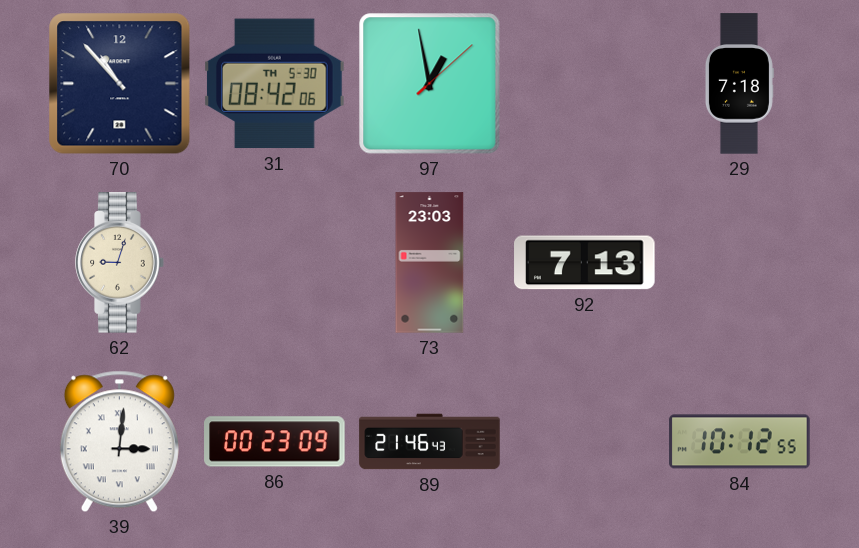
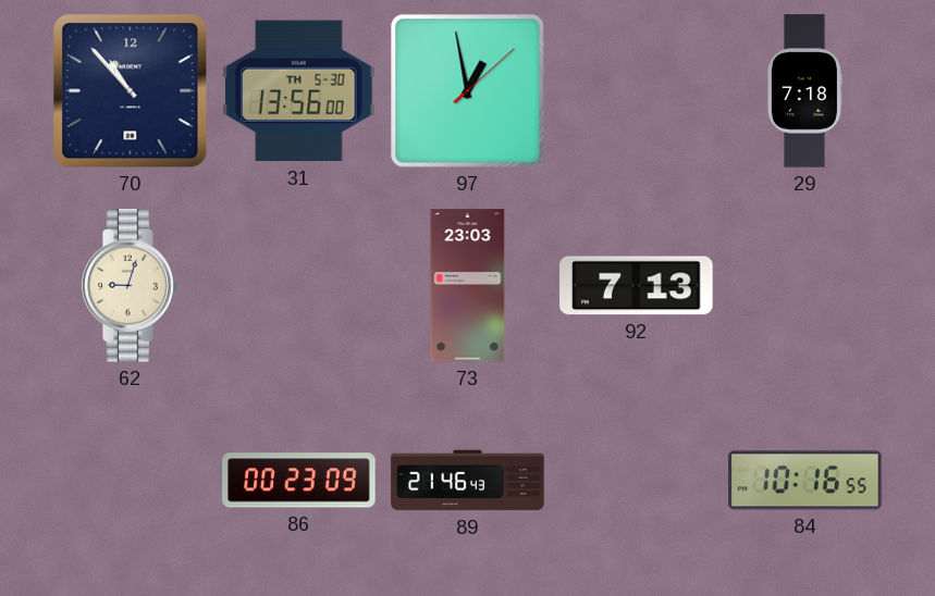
31: 08:42 -> 13:56 (299, 91)
39: 3:01 -> none (119, 442)
84: 10:12 -> 10:16 (805, 481)
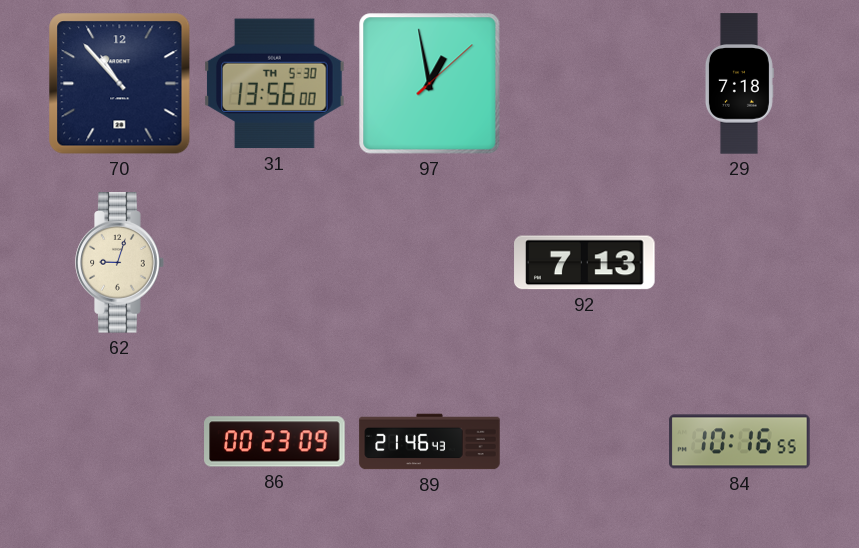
73: 23:03 -> none (468, 286)
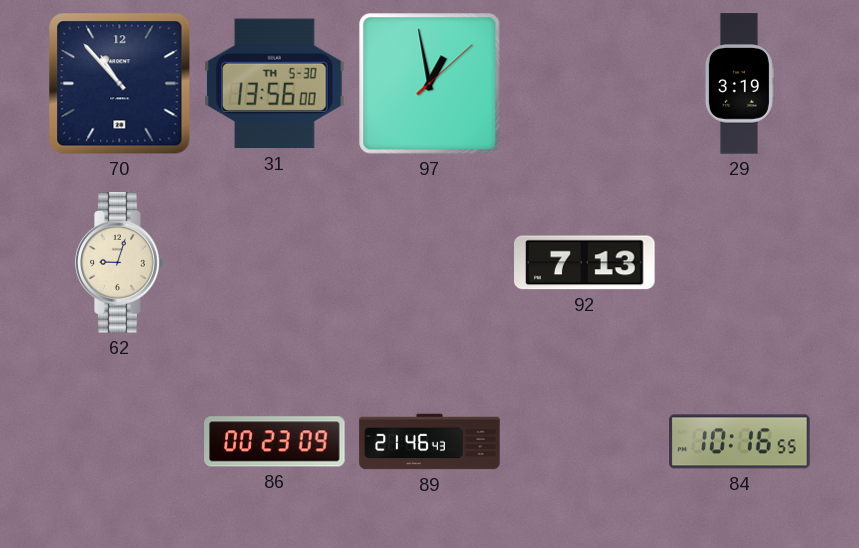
29: 7:18 -> 3:19 (739, 84)
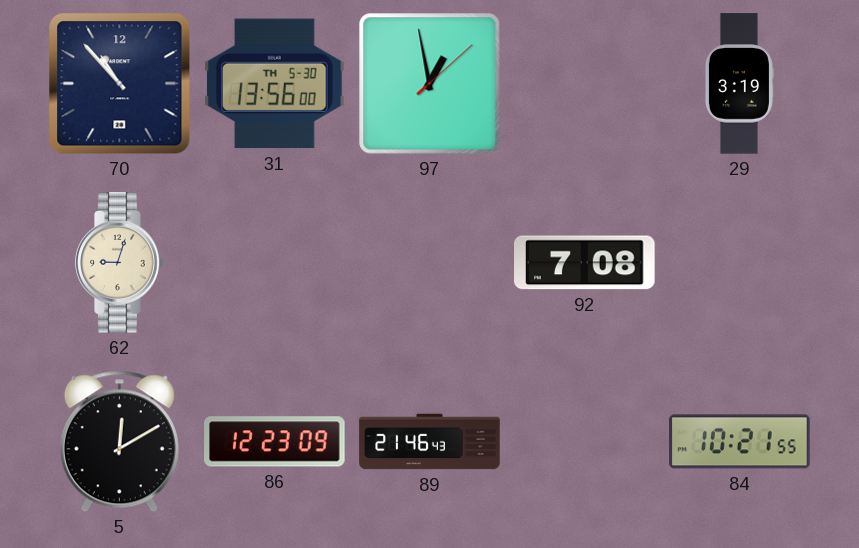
92: 7:13 -> 7:08 (585, 263)
5: none -> 12:10 (119, 442)
86: 00:23 -> 12:23 (275, 442)
84: 10:16 -> 10:21 (740, 442)
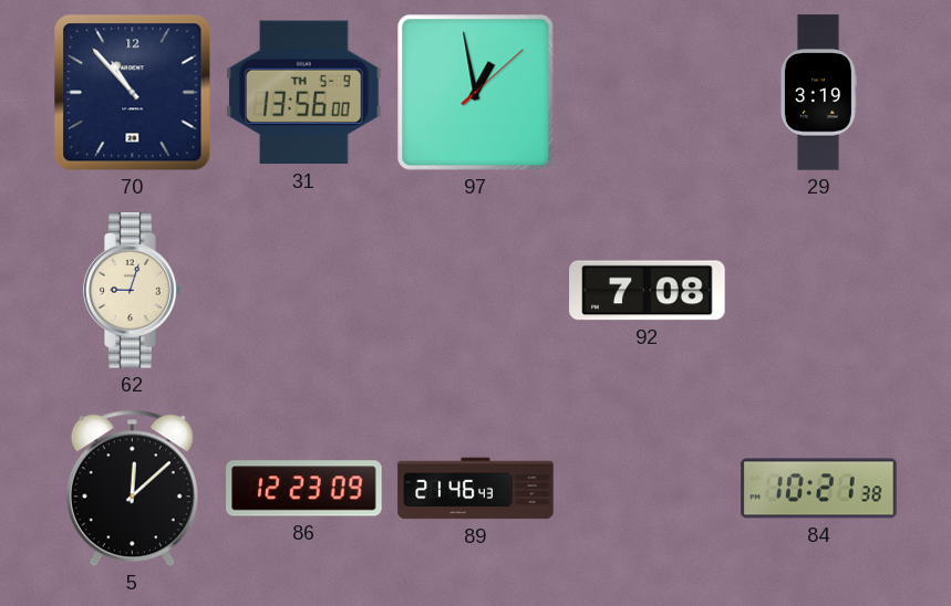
31 date: TH 5-30 -> TH 5-9 (304, 93)
5: 12:10 -> 12:08 (132, 489)
84: 10:21:55 -> 10:21:38 (819, 489)
